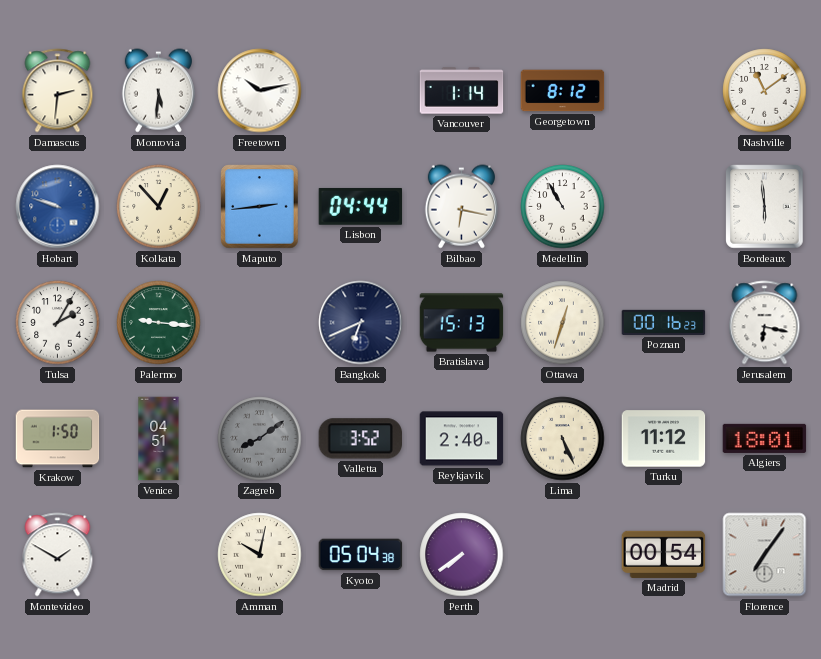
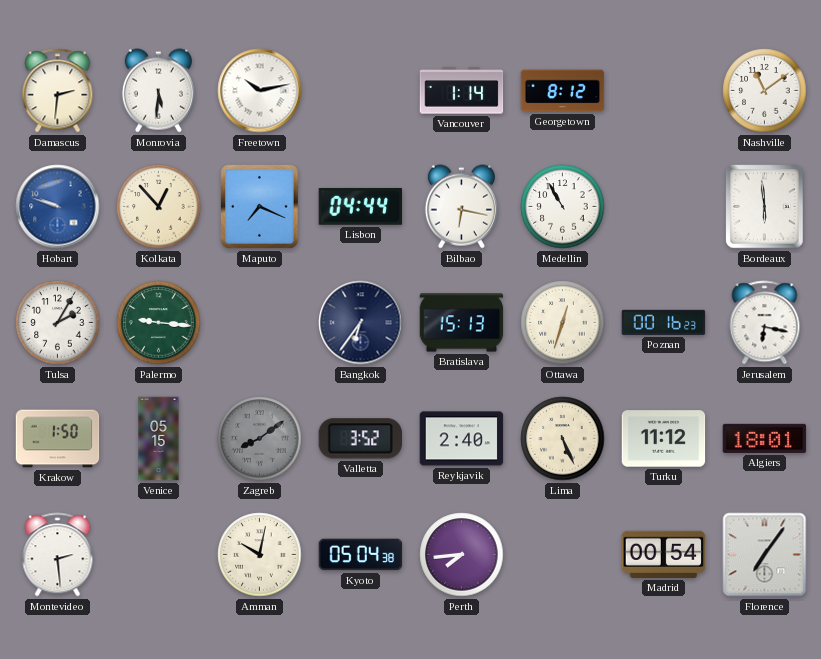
Maputo: 2:44 -> 7:19 (260, 207)
Bangkok: 6:41 -> 6:36 (361, 323)
Venice: 04:51 -> 05:15 (159, 439)
Montevideo: 1:50 -> 2:29 (58, 555)
Perth: 7:39 -> 7:44 (462, 555)
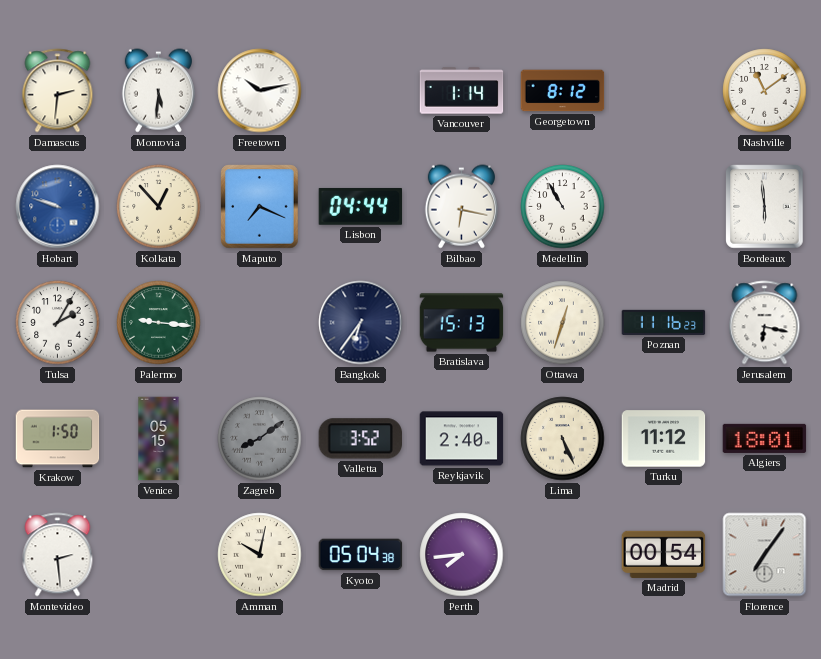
Poznan: 00:16 -> 11:16 (664, 322)
